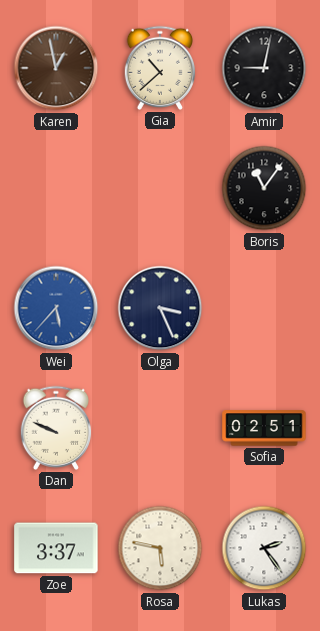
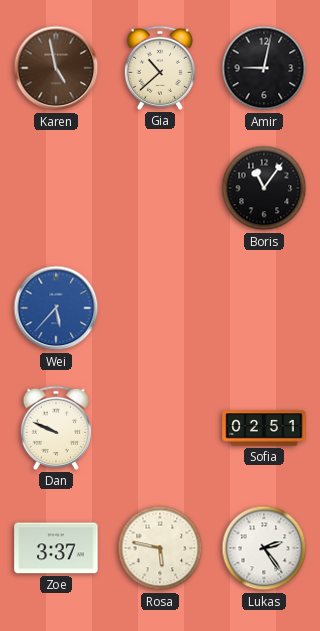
Karen: 12:58 -> 4:58 (56, 68)
Olga: 3:26 -> none (160, 308)
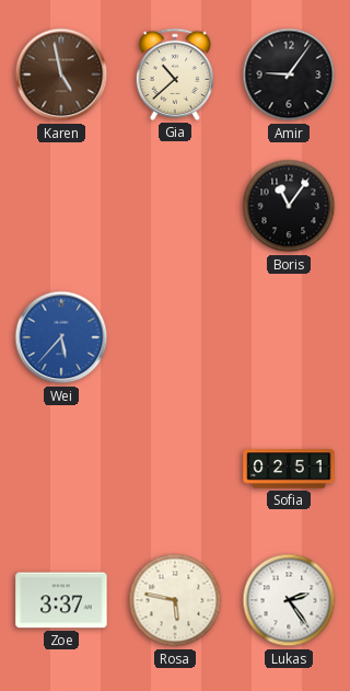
Amir: 9:02 -> 9:06 (289, 74)
Dan: 9:49 -> none (56, 428)
